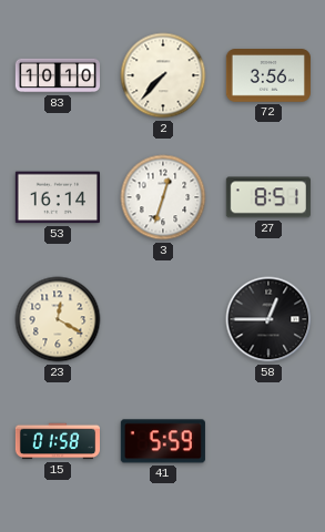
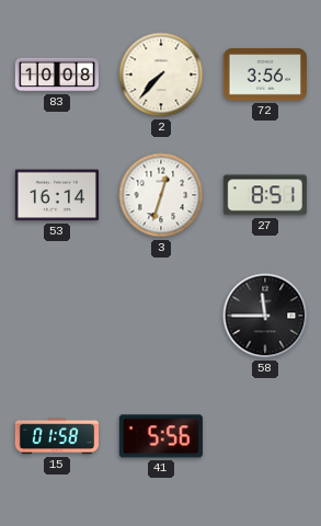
83: 10:10 -> 10:08 (56, 75)
23: 12:20 -> none (58, 319)
58: 12:45 -> 11:45 (265, 316)
41: 5:59 -> 5:56 (161, 436)
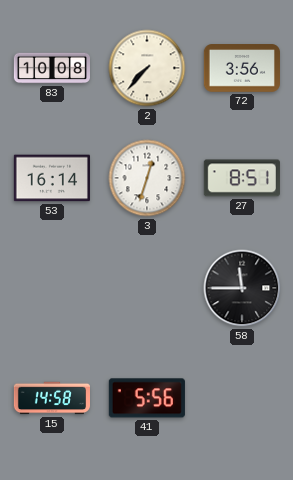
15: 01:58 -> 14:58 (51, 398)
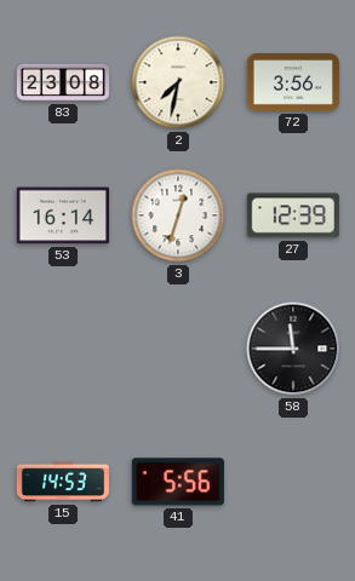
83: 10:08 -> 23:08 (62, 82)
2: 7:37 -> 7:32 (178, 82)
27: 8:51 -> 12:39 (293, 215)
15: 14:58 -> 14:53 (62, 482)
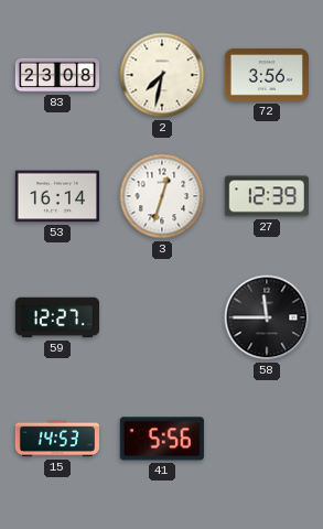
59: none -> 12:27 (56, 317)
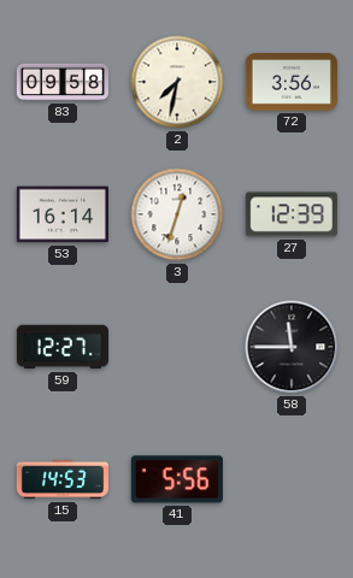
83: 23:08 -> 09:58 (61, 82)
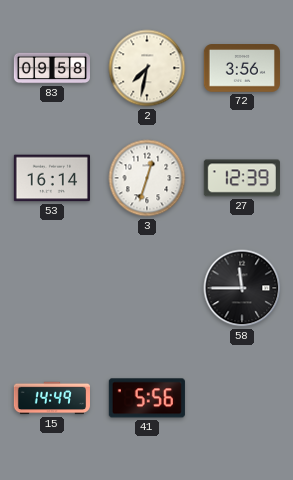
59: 12:27 -> none (61, 347)
15: 14:53 -> 14:49 (51, 398)
